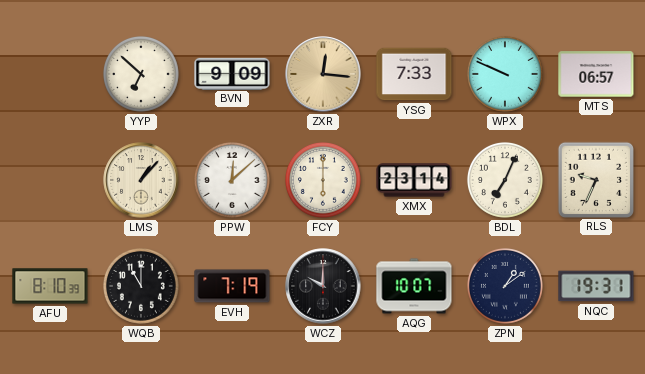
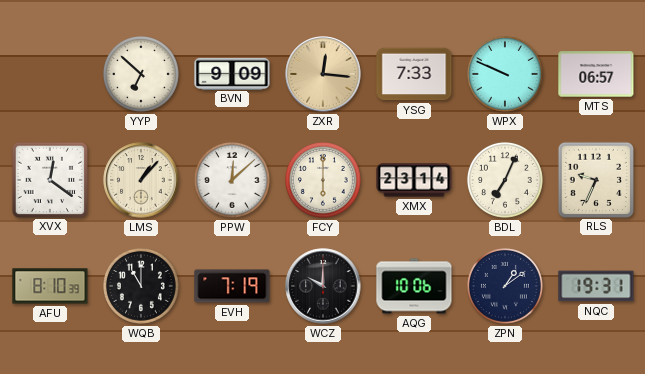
XVX: none -> 12:21 (49, 179)
AQG: 10:07 -> 10:06 (414, 286)
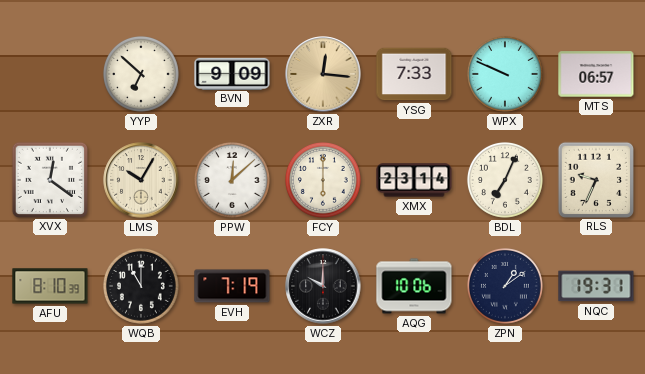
LMS: 1:07 -> 10:05 (141, 180)
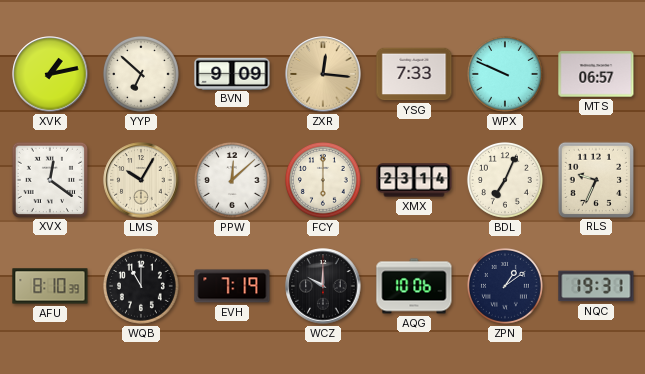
XVK: none -> 1:13 (50, 74)
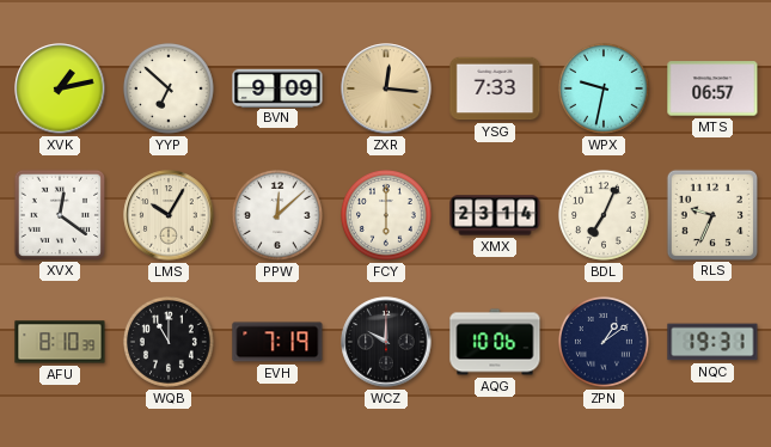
WPX: 9:49 -> 9:32 (604, 88)
